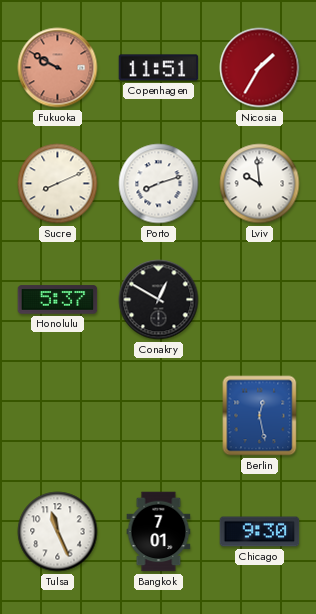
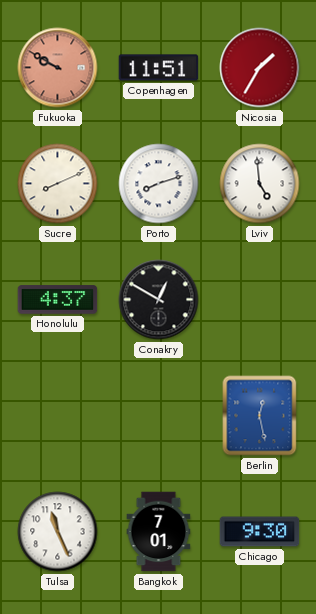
Lviv: 9:59 -> 4:59 (260, 184)
Honolulu: 5:37 -> 4:37 (58, 300)
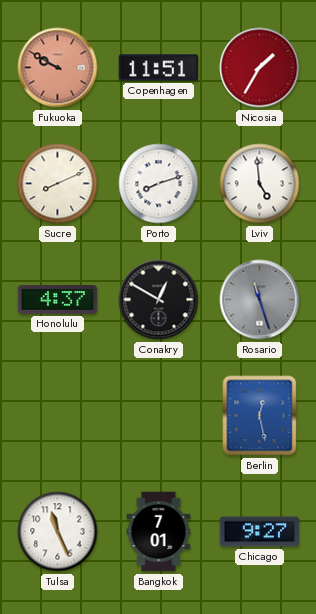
Rosario: none -> 11:27 (260, 300)
Chicago: 9:30 -> 9:27 (260, 532)
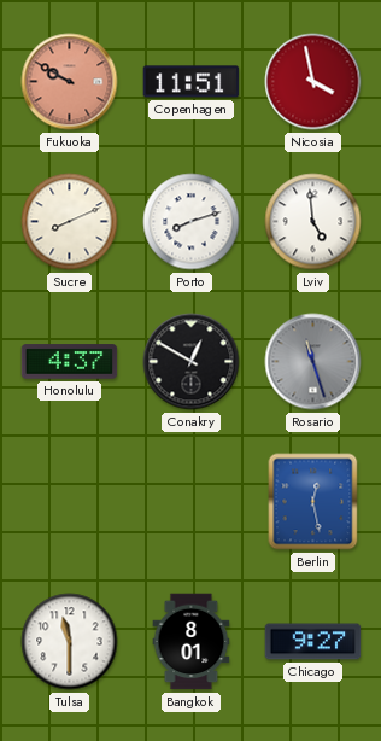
Nicosia: 1:35 -> 3:58 (313, 82)
Tulsa: 11:26 -> 11:30 (70, 642)
Bangkok: 7:01 -> 8:01 (192, 642)
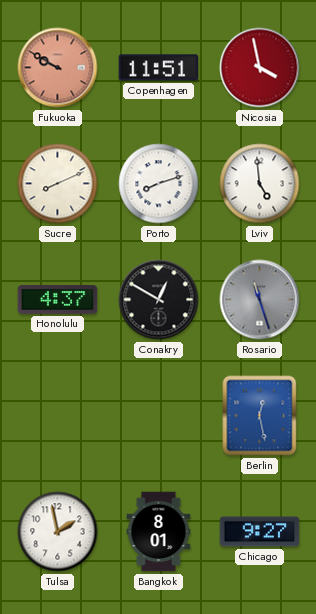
Tulsa: 11:30 -> 1:58 (58, 532)
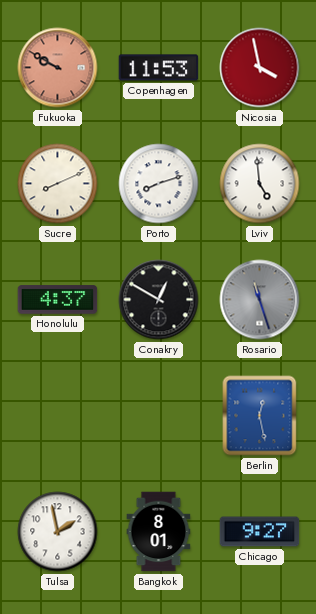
Copenhagen: 11:51 -> 11:53 (159, 68)
